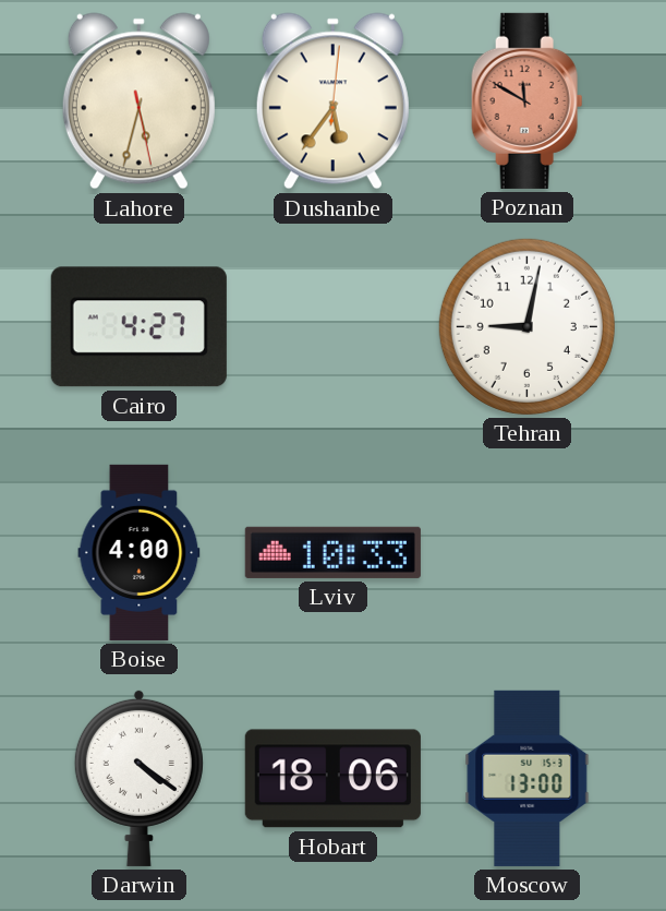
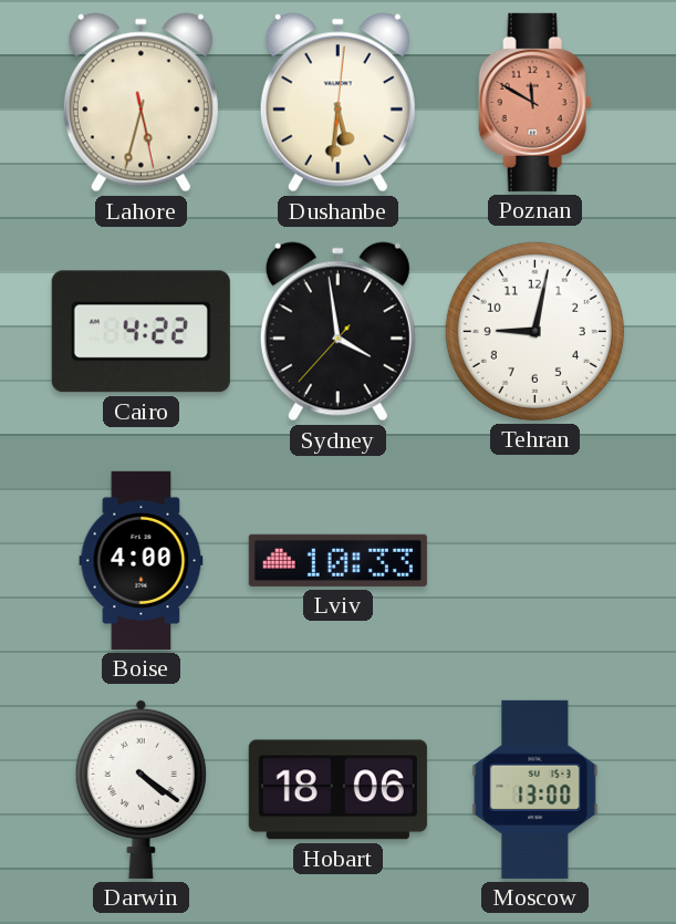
Dushanbe: 5:36 -> 5:31 (337, 103)
Cairo: 4:27 -> 4:22 (141, 332)
Sydney: none -> 3:58 (337, 332)
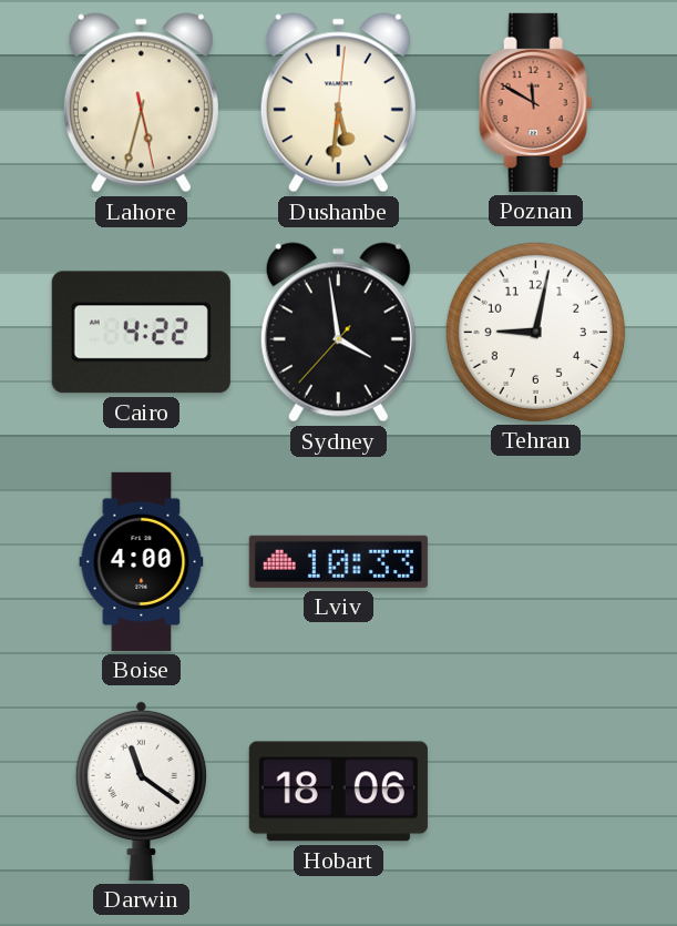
Darwin: 4:21 -> 11:21 (141, 791)
Moscow: 13:00 -> none (535, 789)
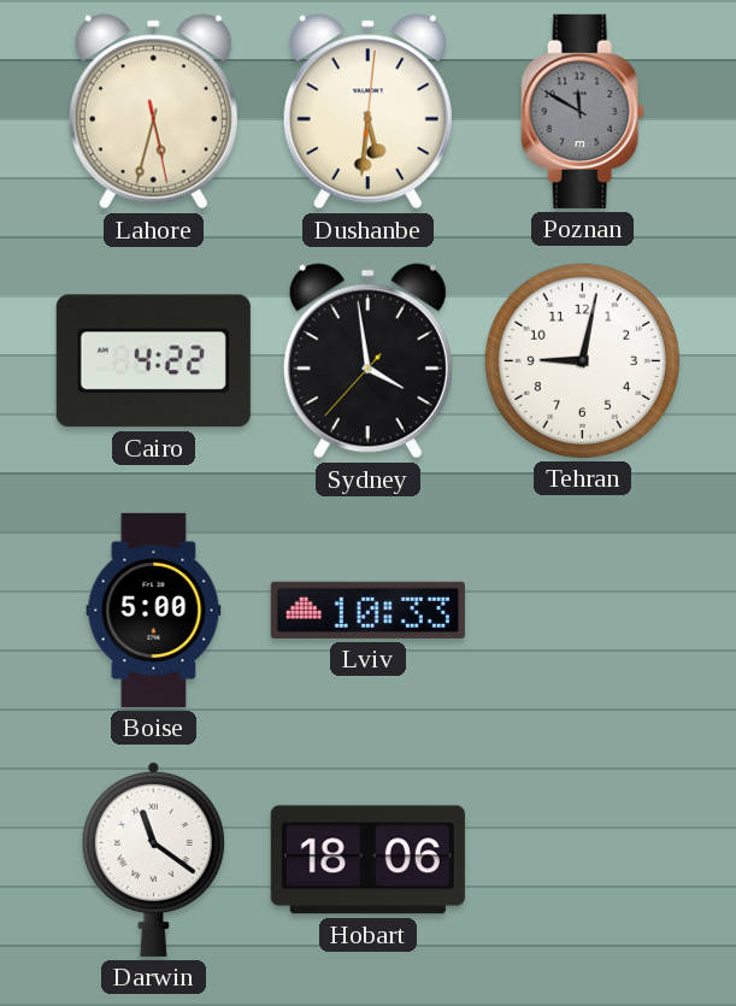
Poznan dial: salmon -> grey (583, 111)
Boise: 4:00 -> 5:00 (154, 610)
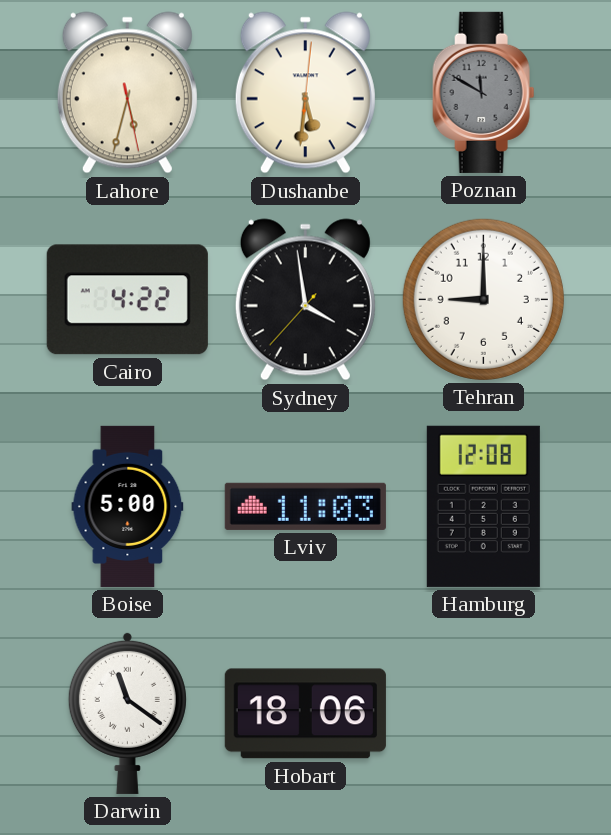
Tehran: 9:02 -> 9:00 (483, 299)
Lviv: 10:33 -> 11:03 (305, 506)
Hamburg: none -> 12:08 (483, 506)
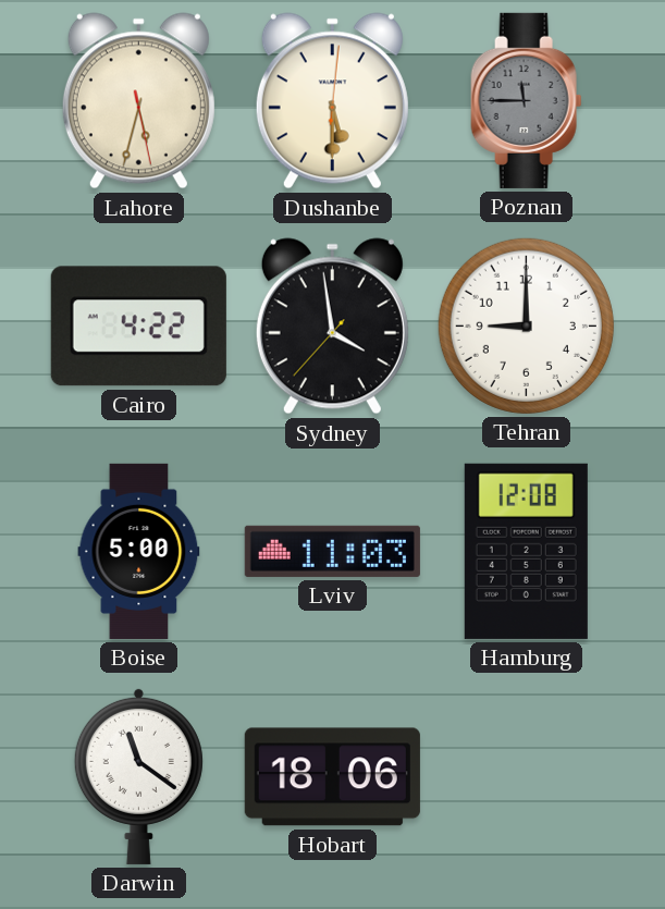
Dushanbe: 5:31 -> 5:30 (332, 101)
Poznan: 11:50 -> 11:45 (527, 100)
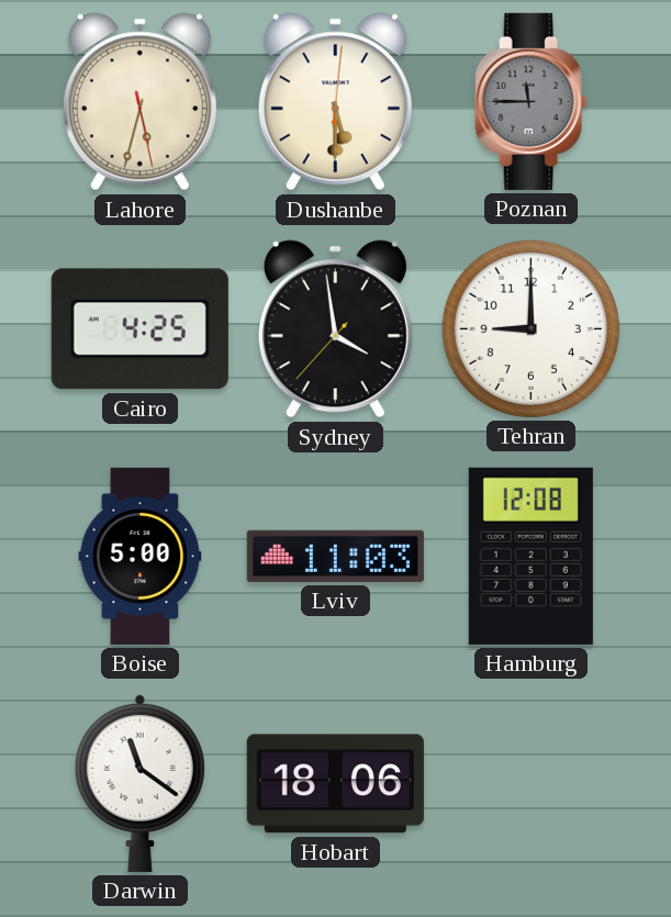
Cairo: 4:22 -> 4:25 (139, 329)
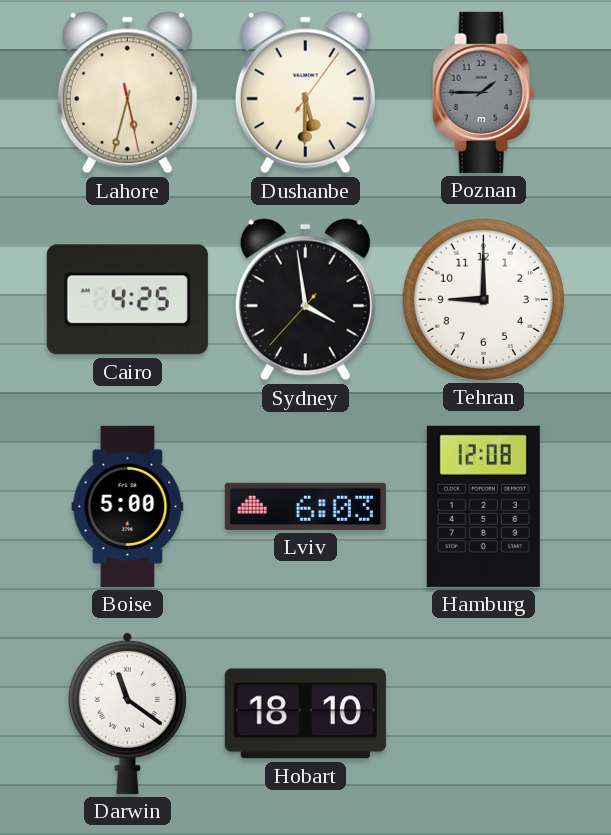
Dushanbe: 5:30:01 -> 5:30:06 (305, 93)
Poznan: 11:45 -> 1:45 (484, 92)
Lviv: 11:03 -> 6:03 (305, 506)
Hobart: 18:06 -> 18:10 (305, 714)
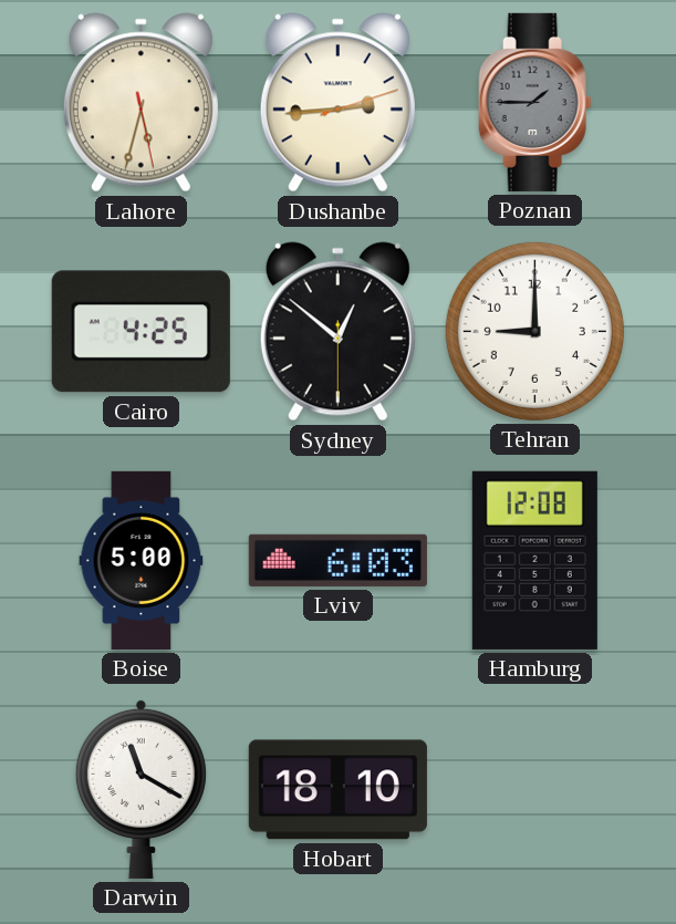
Dushanbe: 5:30 -> 2:44 (337, 103)
Sydney: 3:58 -> 12:51 (337, 332)
Darwin: 11:21 -> 11:20 (141, 789)
